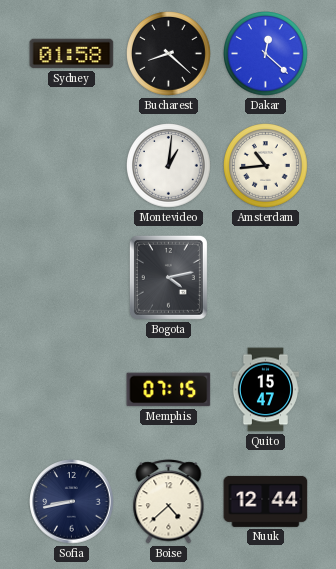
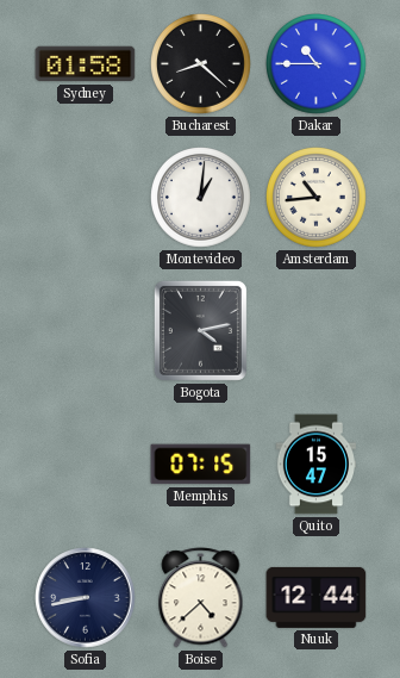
Dakar: 12:22 -> 10:45 (317, 64)
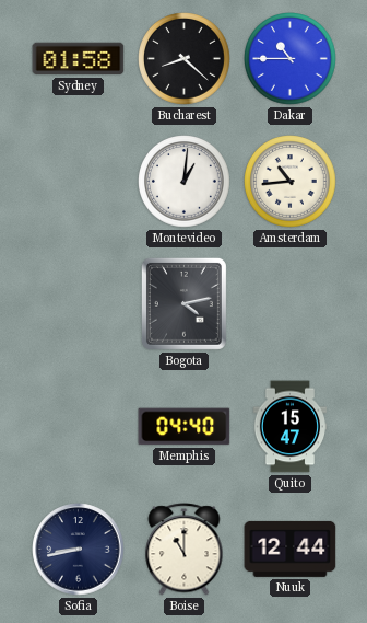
Memphis: 07:15 -> 04:40 (185, 427)
Boise: 4:38 -> 11:00 (185, 550)
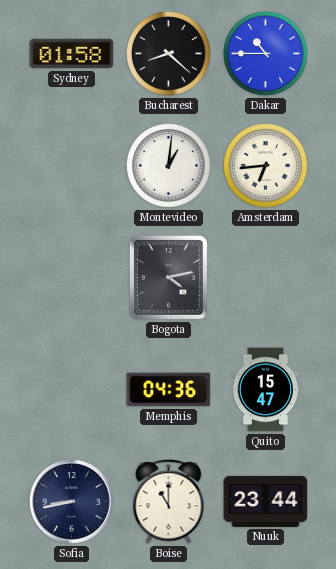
Amsterdam: 10:44 -> 6:44 (266, 166)
Memphis: 04:40 -> 04:36 (169, 390)
Nuuk: 12:44 -> 23:44 (266, 501)
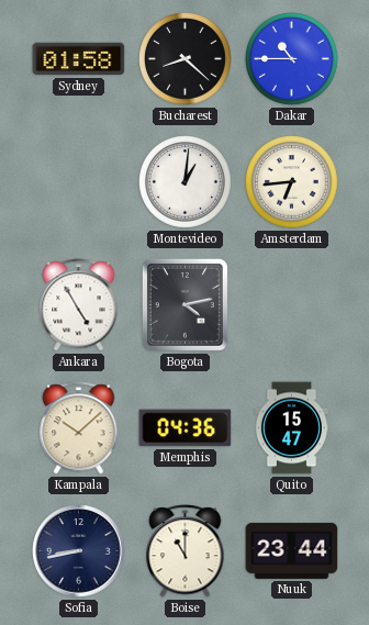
Ankara: none -> 4:55 (79, 305)
Kampala: none -> 10:08 (79, 428)
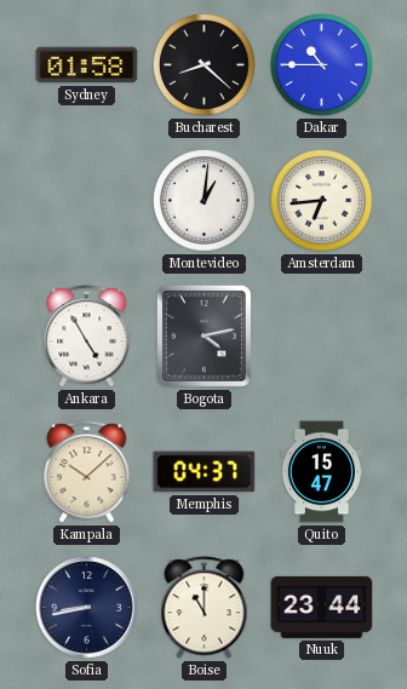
Memphis: 04:36 -> 04:37 (205, 472)
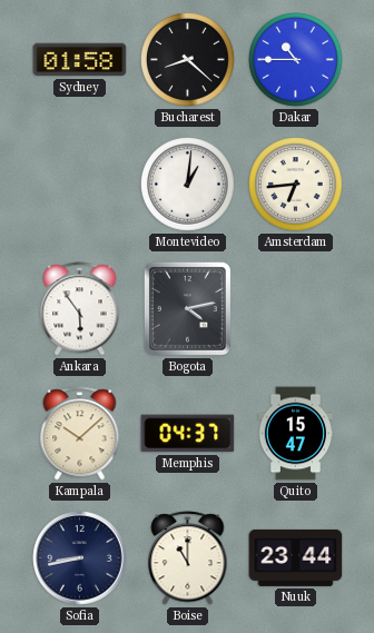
Ankara: 4:55 -> 5:54 (80, 309)
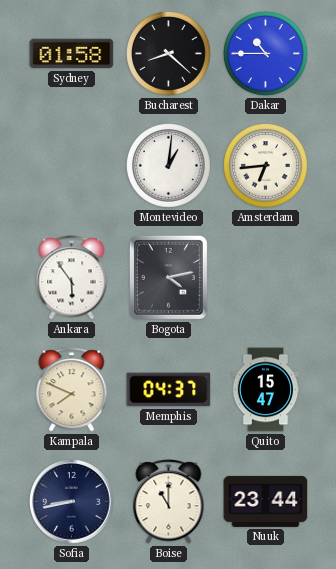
Kampala: 10:08 -> 7:49 (72, 390)
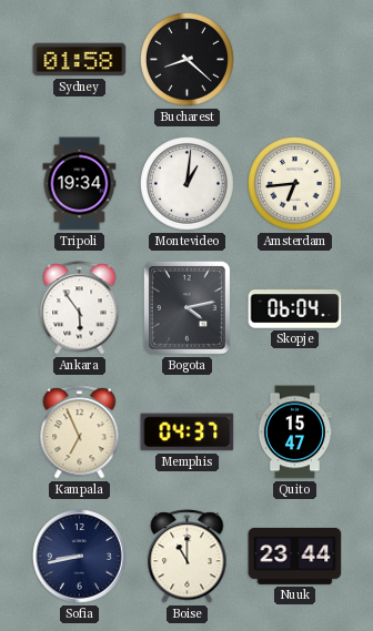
Dakar: 10:45 -> none (266, 54)
Tripoli: none -> 19:34 (80, 184)
Skopje: none -> 06:04 (295, 308)
Kampala: 7:49 -> 6:56 (80, 432)
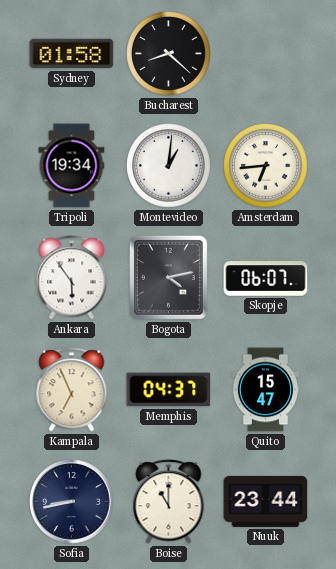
Skopje: 06:04 -> 06:07 (266, 278)
